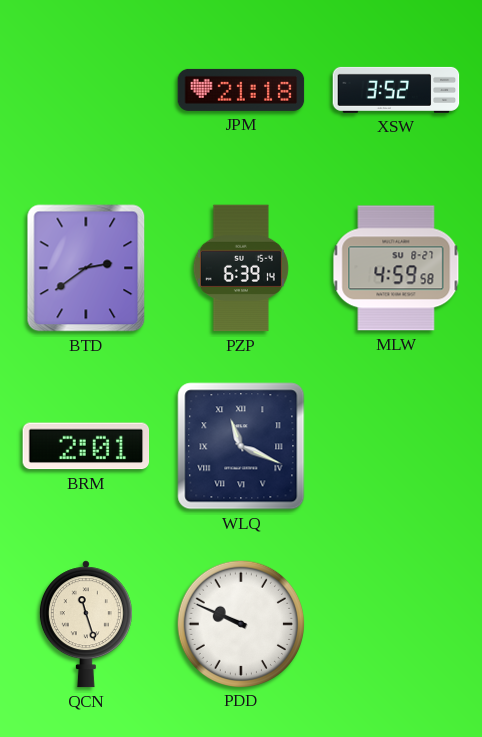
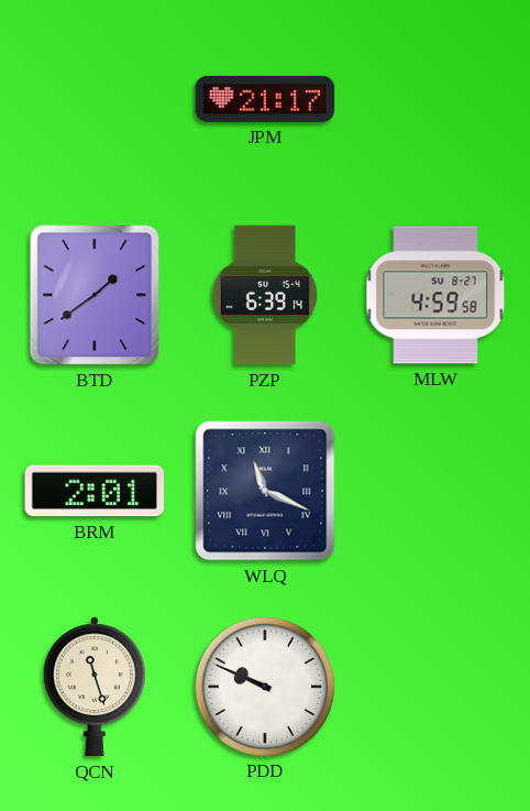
JPM: 21:18 -> 21:17 (265, 99)
XSW: 3:52 -> none (396, 90)
BTD: 2:39 -> 1:39 (95, 295)
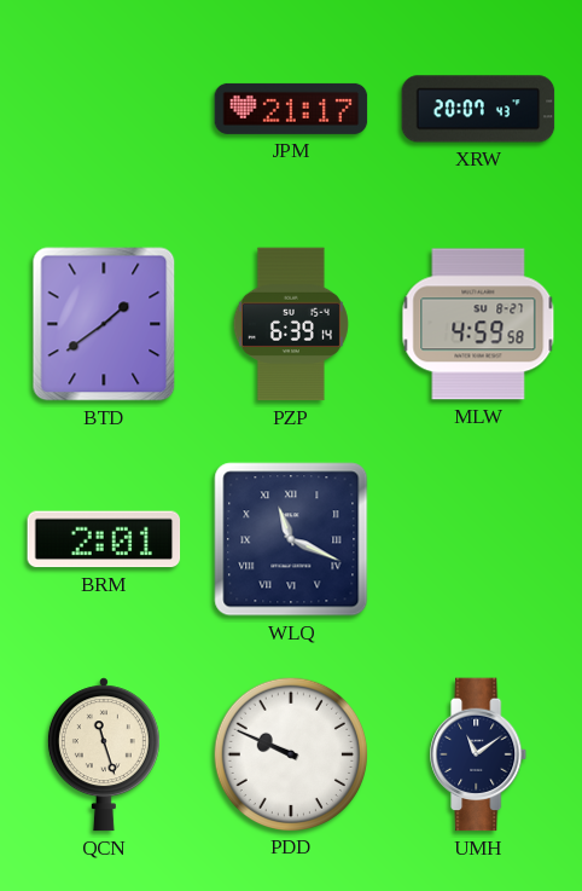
XRW: none -> 20:07 (478, 109)
UMH: none -> 11:09 (479, 754)
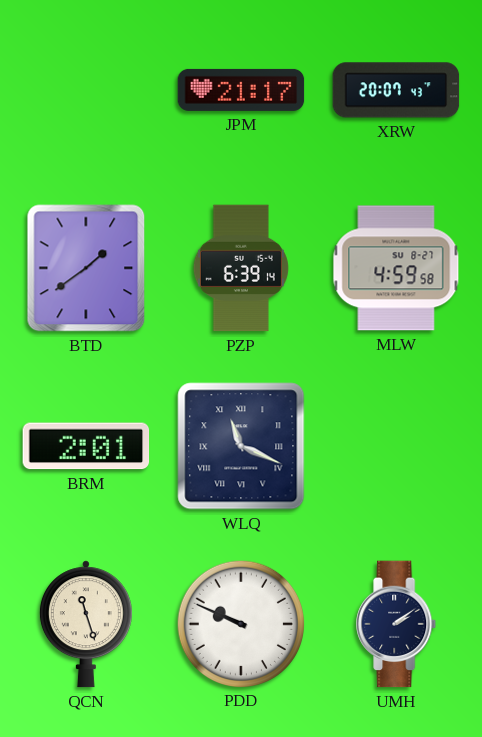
UMH: 11:09 -> 2:09 (397, 624)
